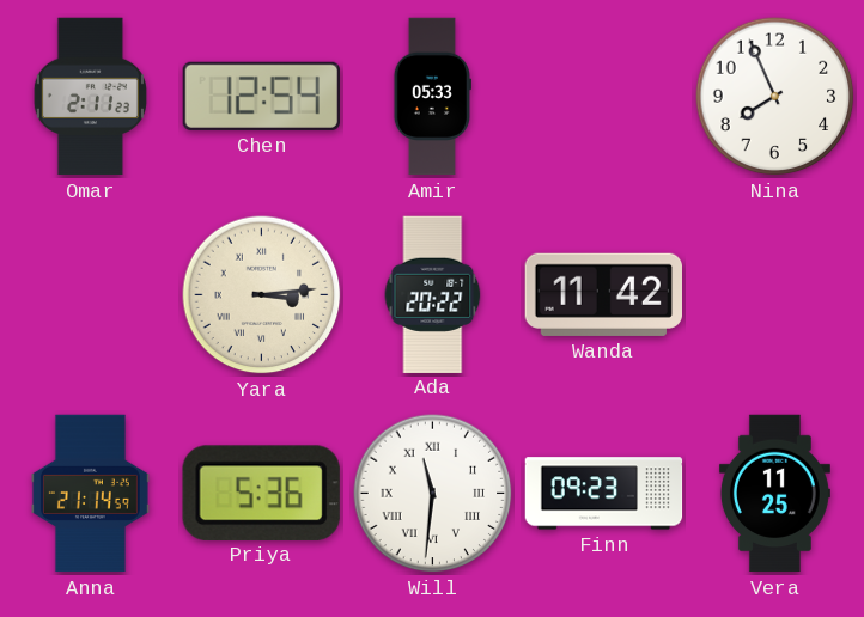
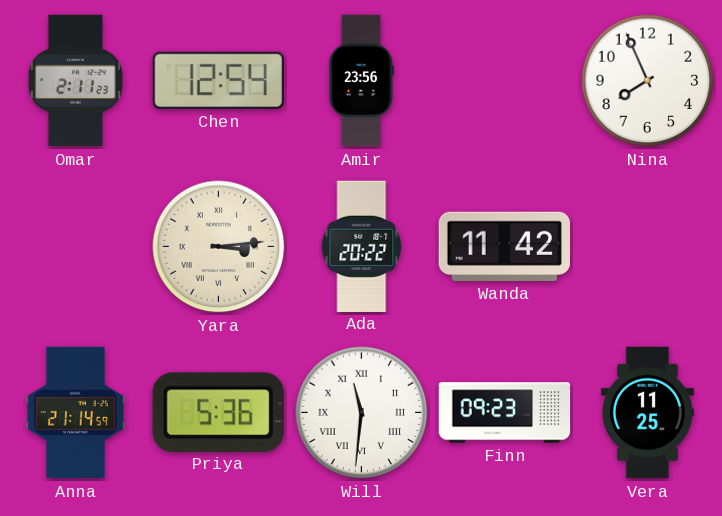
Amir: 05:33 -> 23:56 (361, 81)
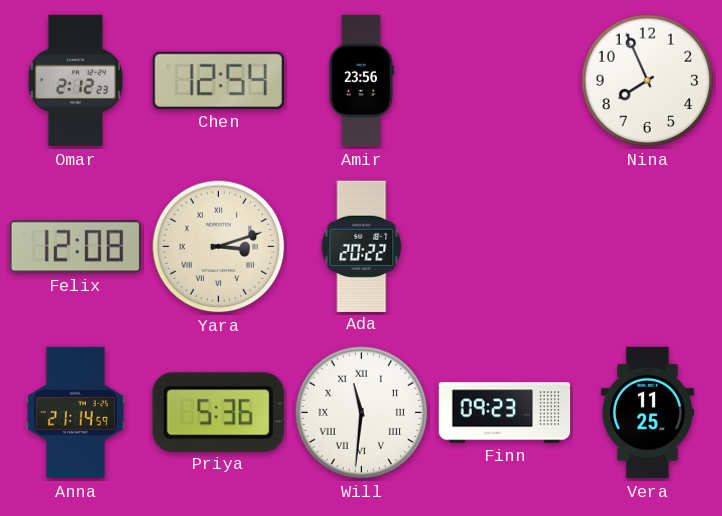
Omar: 2:11 -> 2:12 (75, 81)
Felix: none -> 12:08 (75, 247)
Yara: 3:14 -> 3:12 (219, 247)
Wanda: 11:42 -> none (504, 246)
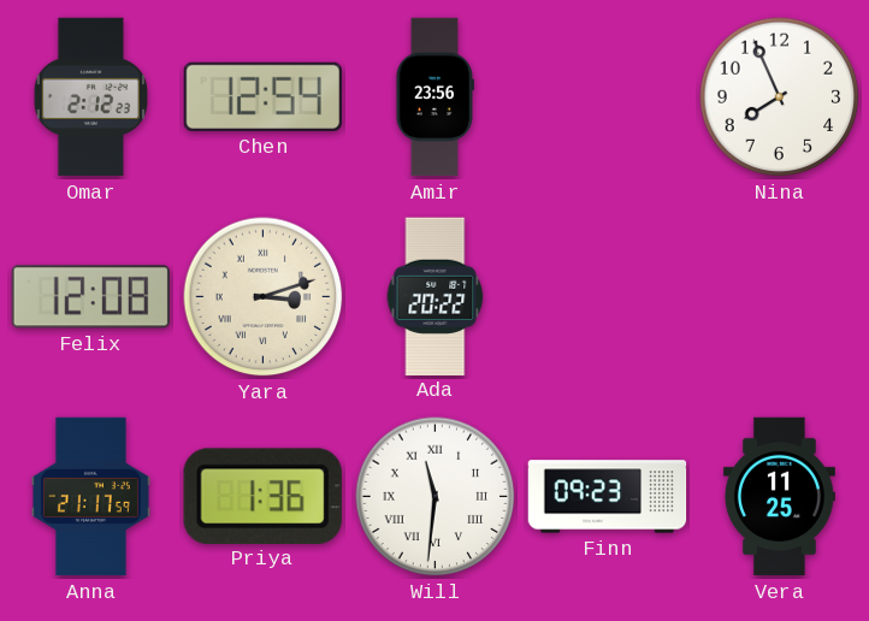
Anna: 21:14 -> 21:17 (90, 497)
Priya: 5:36 -> 1:36 (262, 496)
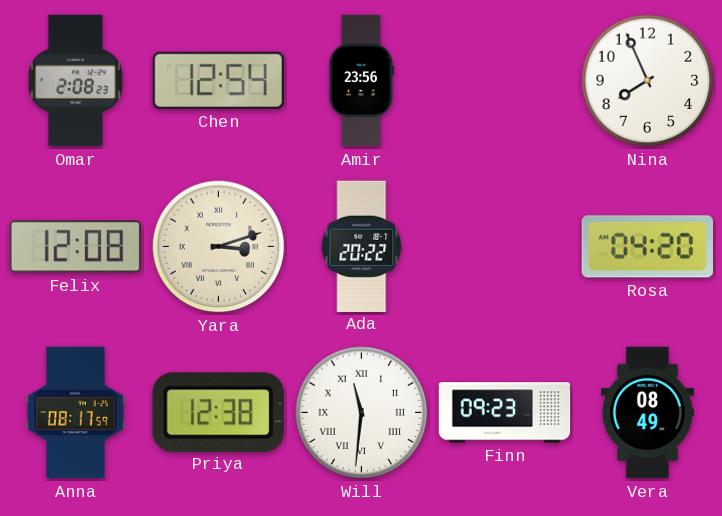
Omar: 2:12 -> 2:08 (75, 81)
Rosa: none -> 04:20 (647, 247)
Anna: 21:17 -> 08:17 (75, 413)
Priya: 1:36 -> 12:38 (218, 412)
Vera: 11:25 -> 08:49 (647, 413)
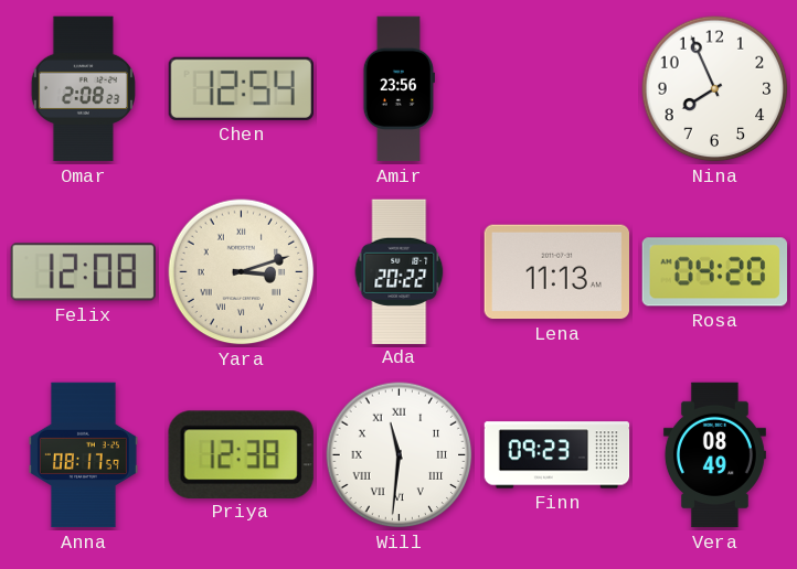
Lena: none -> 11:13 (556, 272)
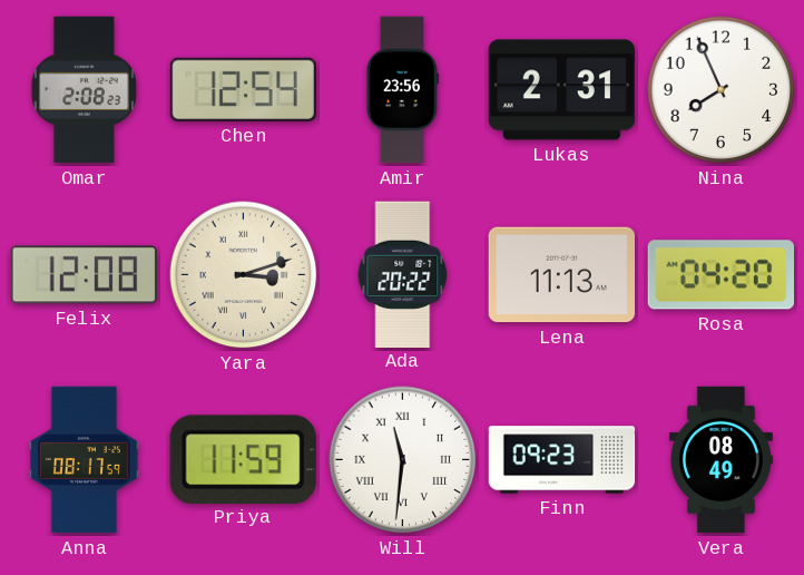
Lukas: none -> 2:31 (561, 90)
Priya: 12:38 -> 11:59 (243, 459)
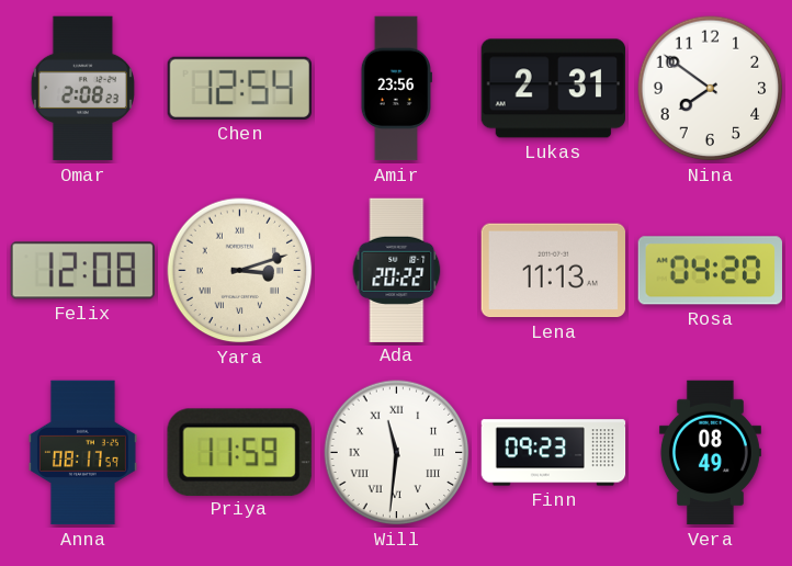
Nina: 7:56 -> 7:51 (711, 89)
